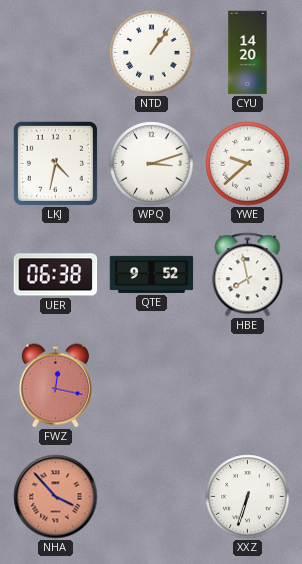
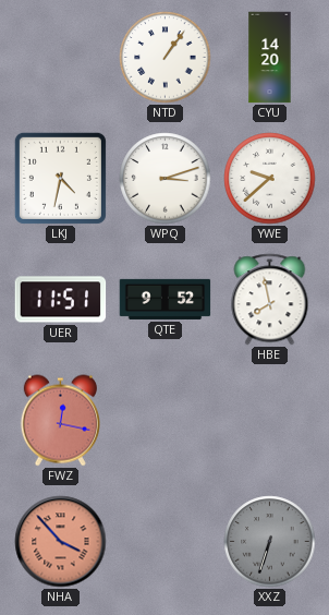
UER: 06:38 -> 11:51 (61, 300)
XXZ dial: white -> grey (270, 542)
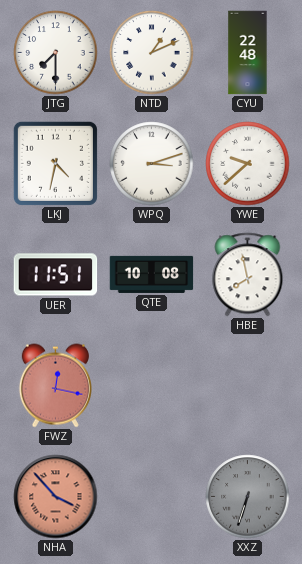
JTG: none -> 7:30 (56, 53)
NTD: 1:06 -> 1:11 (152, 53)
CYU: 14:20 -> 22:48 (248, 53)
QTE: 9:52 -> 10:08 (152, 274)
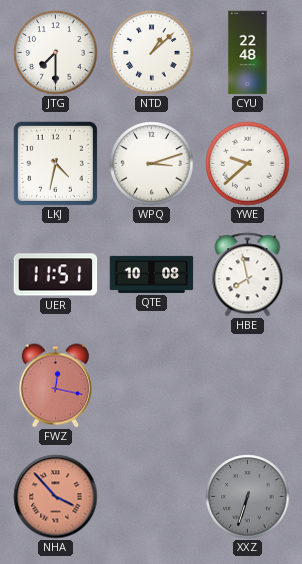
NTD: 1:11 -> 1:08 (152, 53)
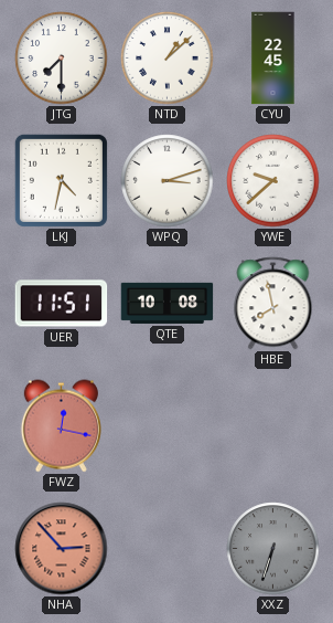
CYU: 22:48 -> 22:45 (273, 59)
NHA: 3:53 -> 2:53 (62, 549)
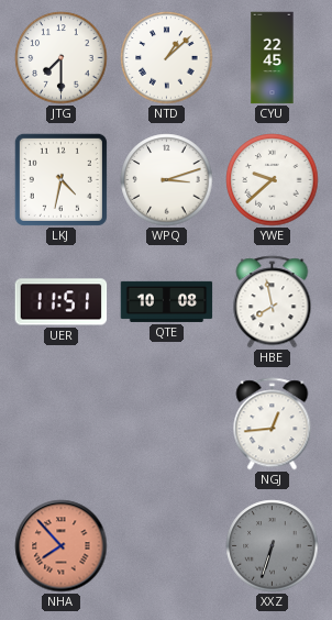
FWZ: 12:17 -> none (61, 426)
NGJ: none -> 12:44 (273, 424)
NHA: 2:53 -> 7:53 (62, 546)
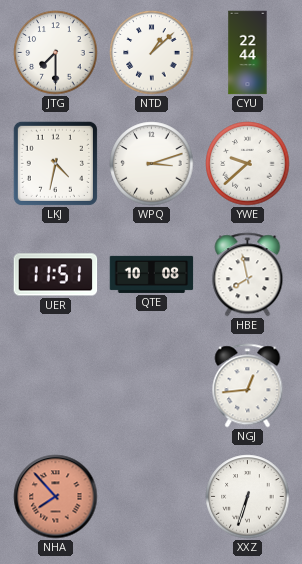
CYU: 22:45 -> 22:44 (248, 53)
XXZ dial: grey -> white (248, 497)
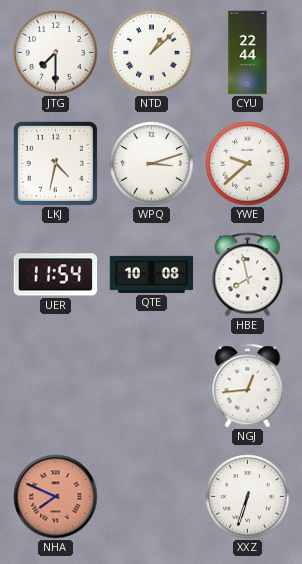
UER: 11:51 -> 11:54 (56, 275)
NHA: 7:53 -> 7:49 (56, 497)
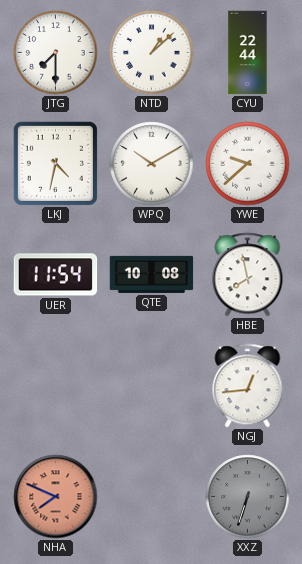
WPQ: 3:12 -> 10:10 (152, 164)
XXZ dial: white -> grey (248, 497)
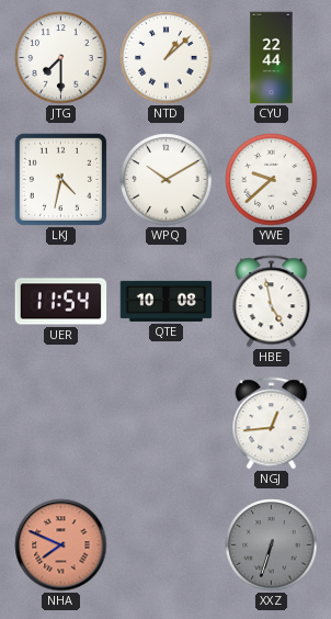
HBE: 7:58 -> 4:58 (272, 302)
